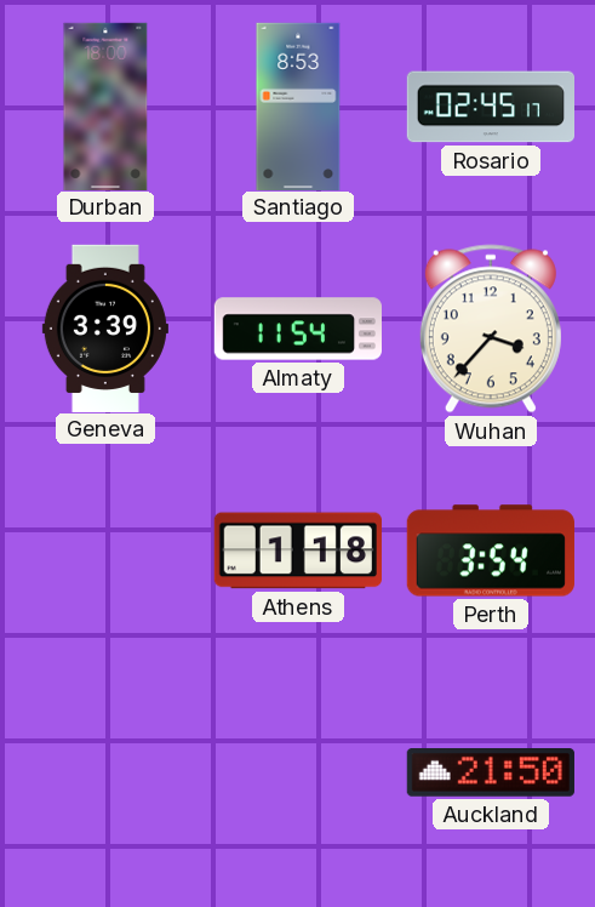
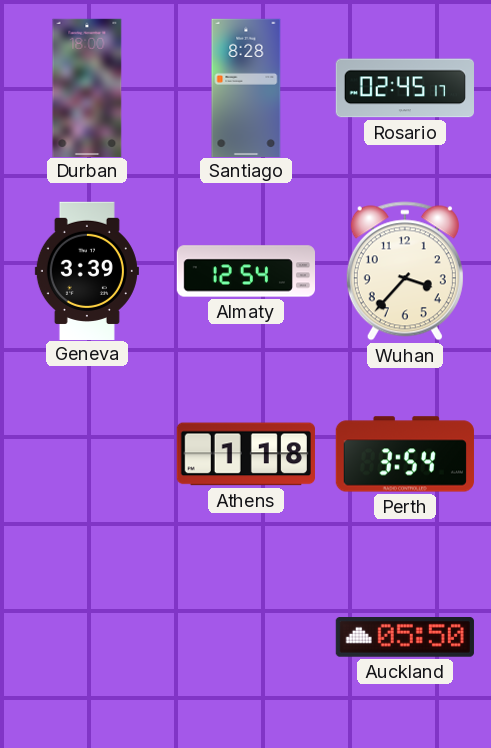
Santiago: 8:53 -> 8:28 (246, 87)
Almaty: 11:54 -> 12:54 (245, 271)
Auckland: 21:50 -> 05:50 (405, 638)
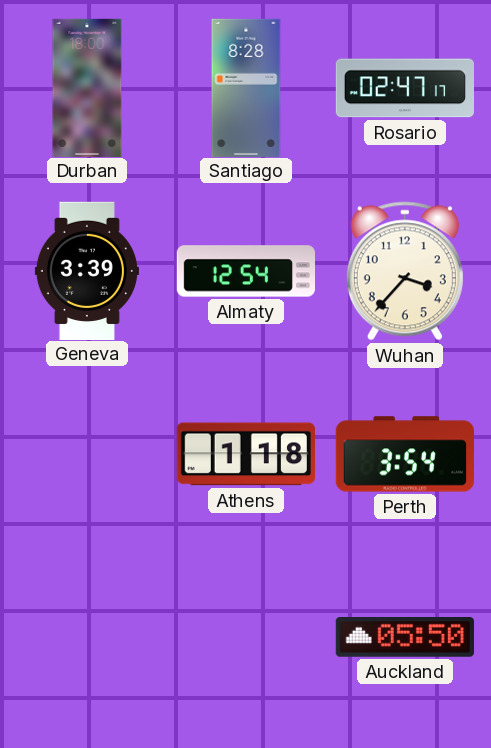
Rosario: 02:45 -> 02:47 (404, 88)
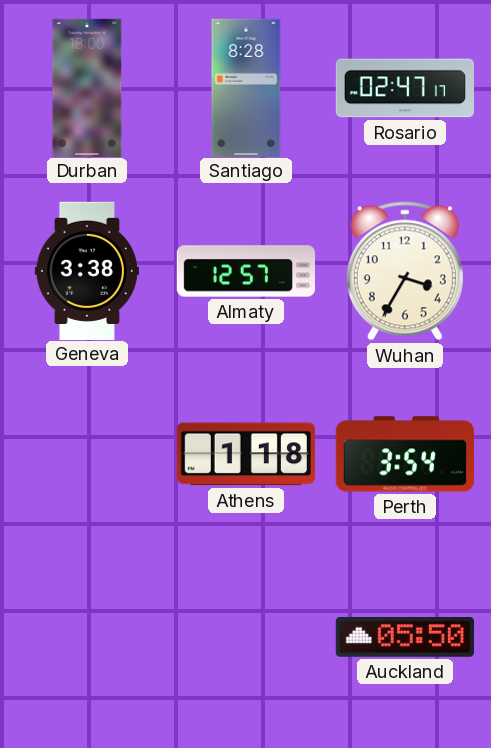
Geneva: 3:39 -> 3:38 (87, 270)
Almaty: 12:54 -> 12:57 (245, 271)
Wuhan: 3:37 -> 3:35 (405, 271)
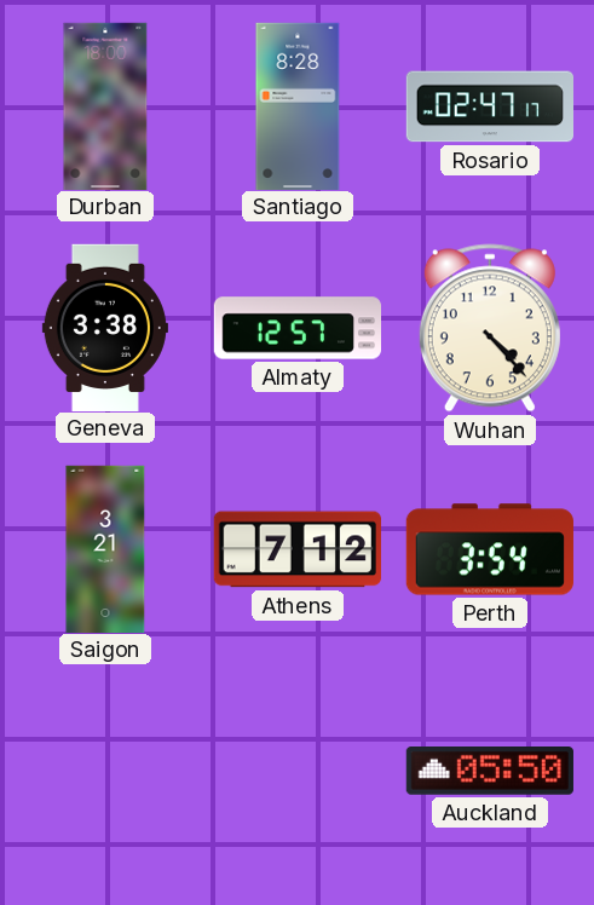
Wuhan: 3:35 -> 4:23 (490, 328)
Saigon: none -> 3:21 (105, 548)
Athens: 1:18 -> 7:12 (298, 549)
